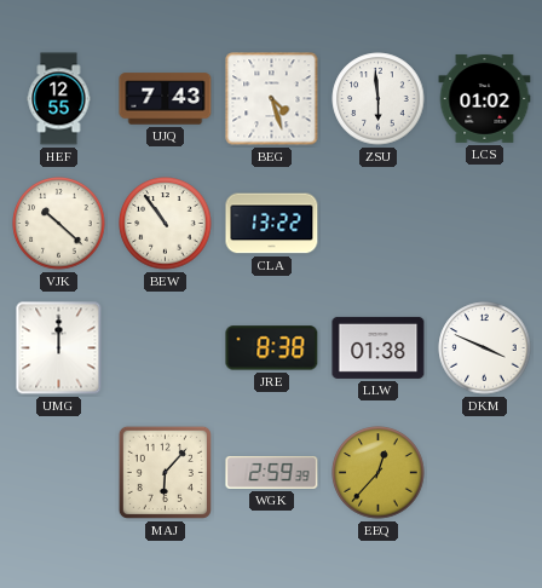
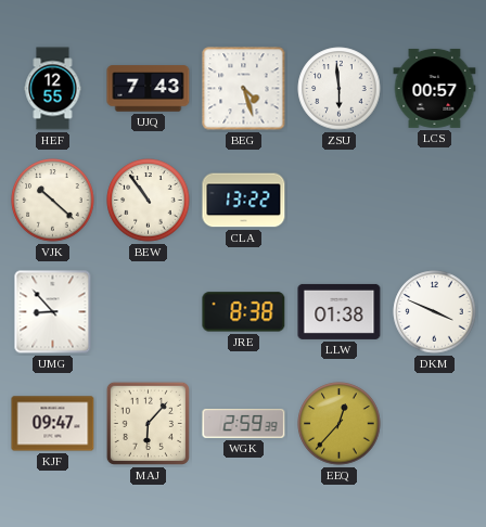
LCS: 01:02 -> 00:57 (435, 88)
UMG: 12:00 -> 8:53 (53, 312)
KJF: none -> 09:47 (53, 424)
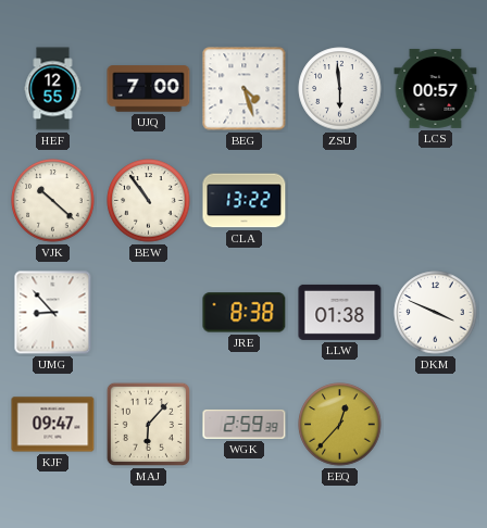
UJQ: 7:43 -> 7:00 (149, 89)
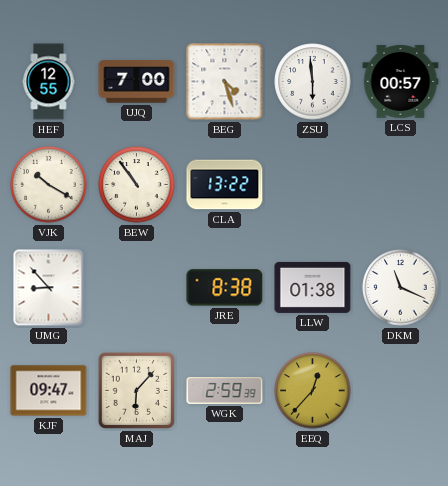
VJK: 10:22 -> 10:20 (49, 185)
DKM: 3:49 -> 11:19 (401, 288)
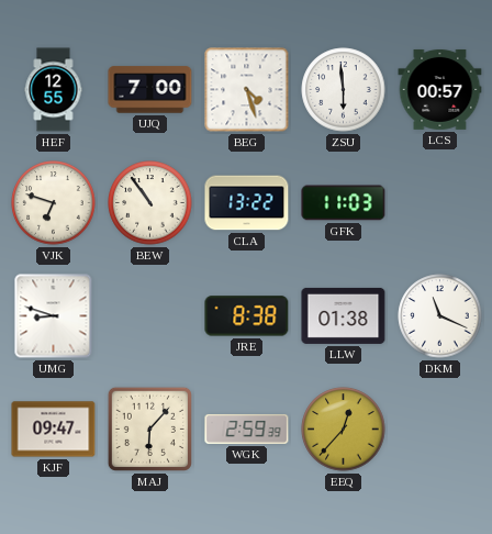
VJK: 10:20 -> 6:48 (54, 203)
GFK: none -> 11:03 (344, 203)
UMG: 8:53 -> 8:48 (54, 316)
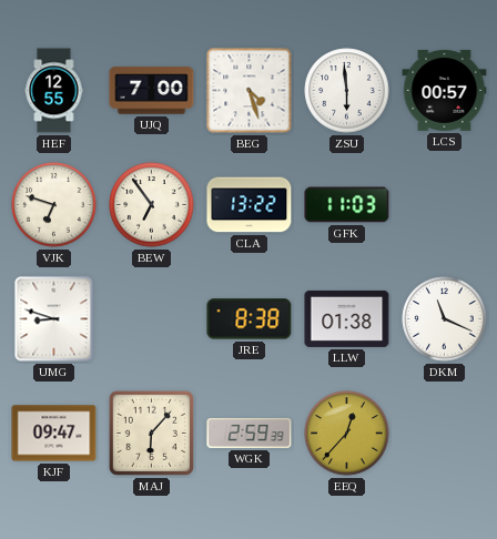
BEW: 10:54 -> 6:54 (152, 205)
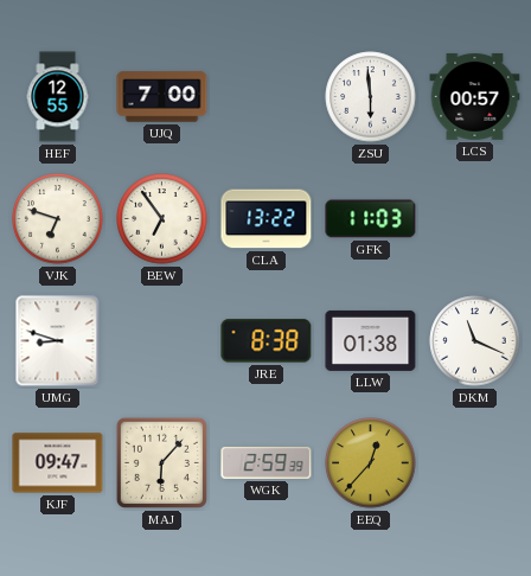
BEG: 4:27 -> none (250, 91)
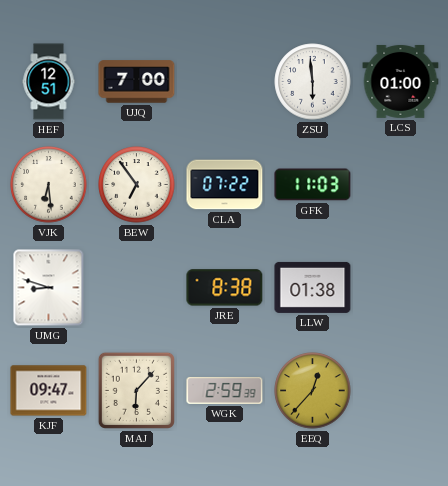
HEF: 12:55 -> 12:51 (49, 82)
LCS: 00:57 -> 01:00 (401, 81)
VJK: 6:48 -> 6:29 (49, 185)
CLA: 13:22 -> 07:22 (225, 185)
DKM: 11:19 -> none (475, 341)
